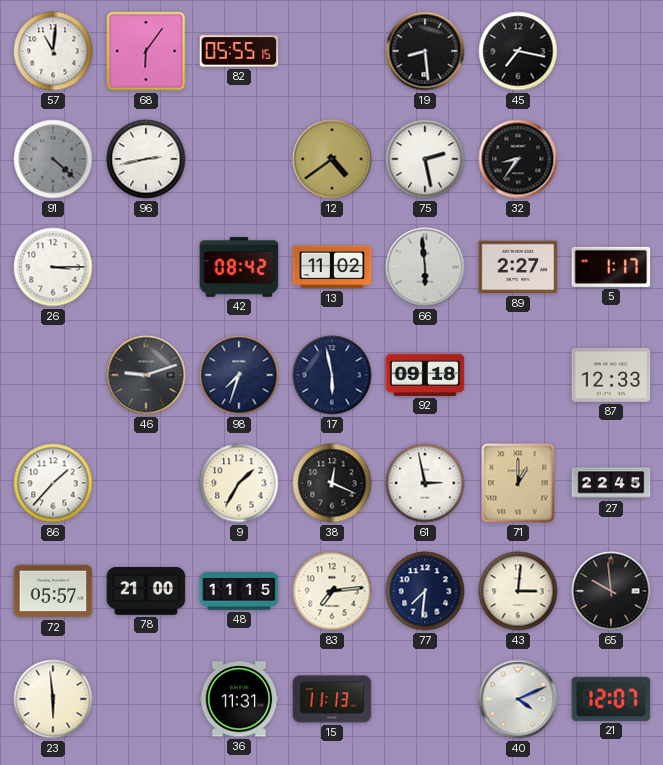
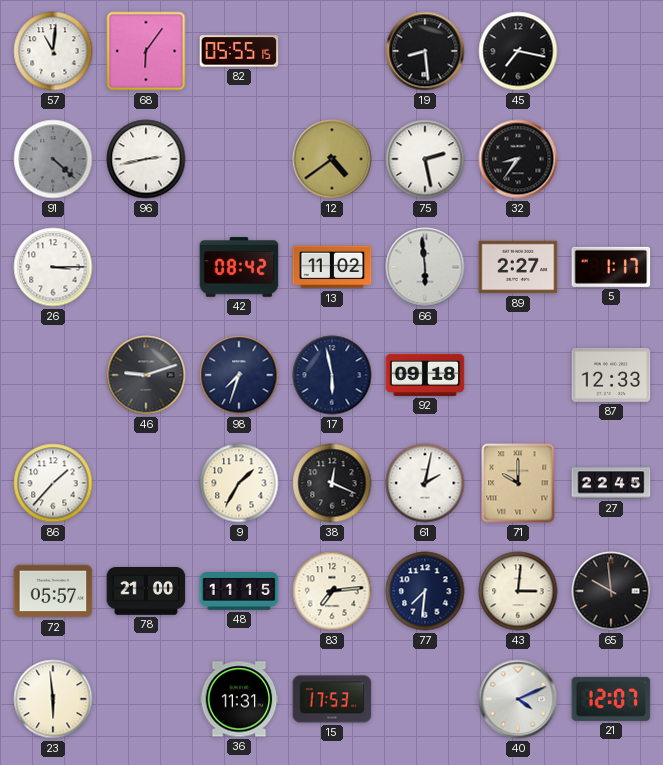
61: 2:58 -> 2:02 (425, 483)
71: 1:00 -> 10:00 (518, 483)
15: 11:13 -> 17:53 (332, 699)
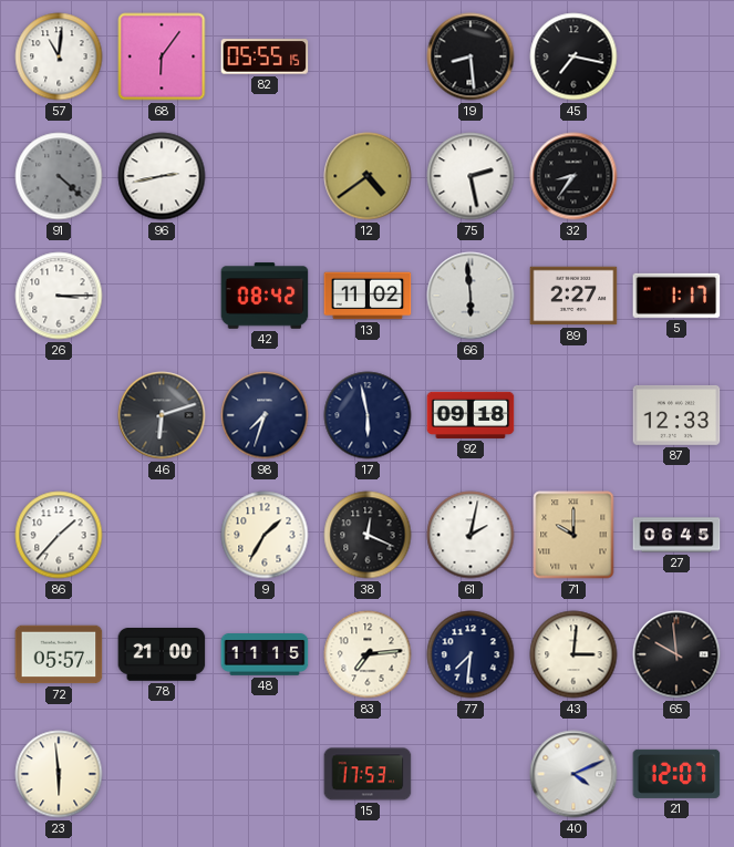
46: 9:12 -> 6:12 (162, 415)
27: 22:45 -> 06:45 (676, 535)
36: 11:31 -> none (239, 699)
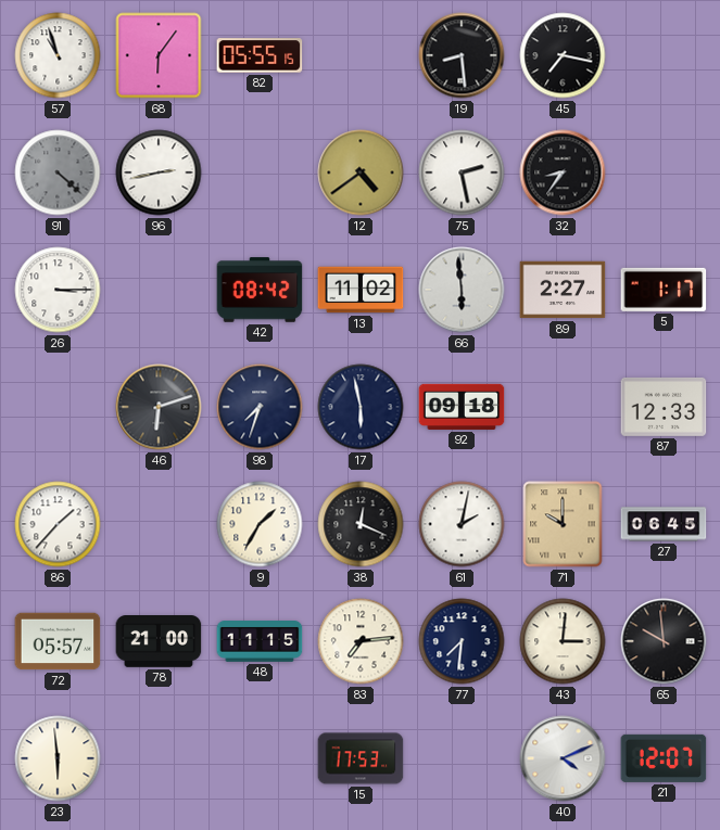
57: 11:01 -> 10:57 (58, 55)
